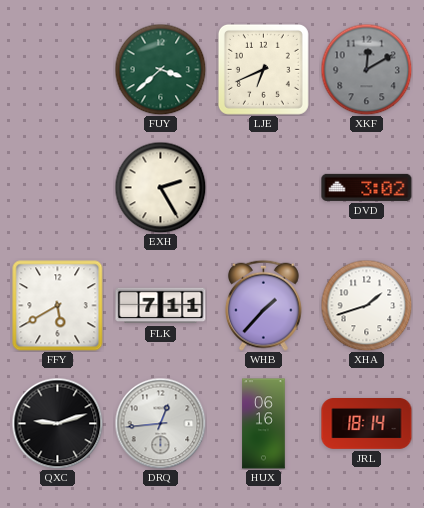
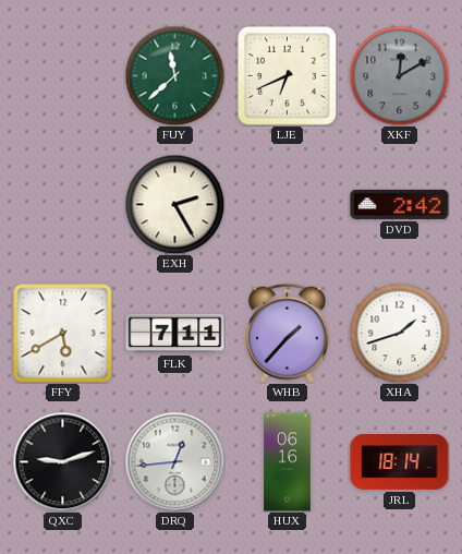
FUY: 3:38 -> 11:38 (174, 75)
DVD: 3:02 -> 2:42 (400, 204)
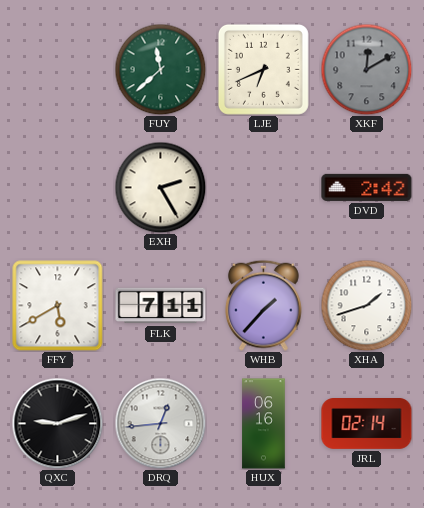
JRL: 18:14 -> 02:14 (367, 424)
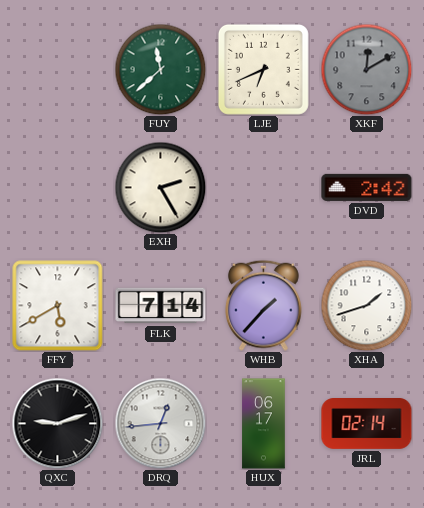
FLK: 7:11 -> 7:14 (161, 306)
HUX: 06:16 -> 06:17 (264, 424)
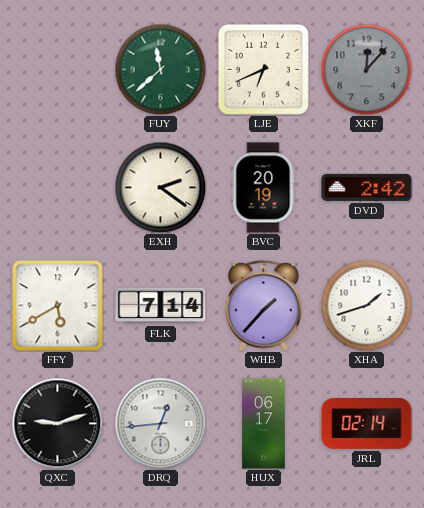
XKF: 12:10 -> 12:07 (366, 69)
EXH: 2:25 -> 2:21 (160, 187)
BVC: none -> 20:19 (263, 188)
